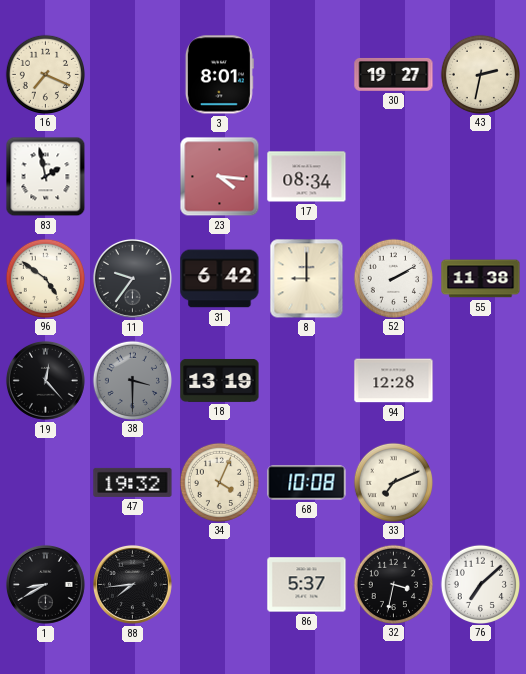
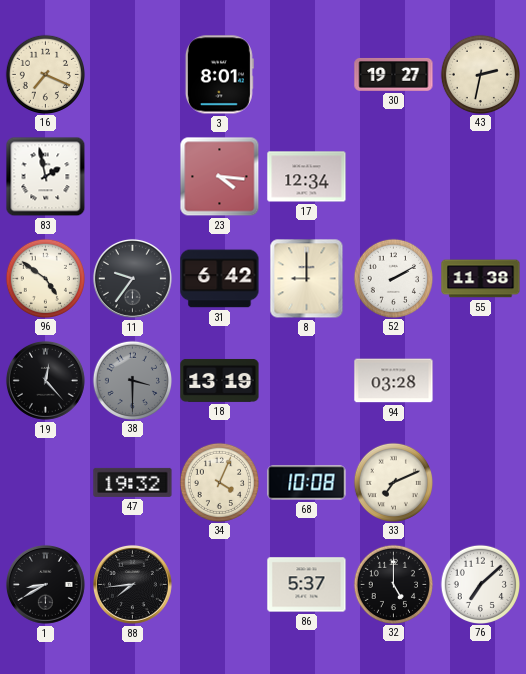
17: 08:34 -> 12:34 (307, 177)
94: 12:28 -> 03:28 (394, 381)
32: 3:32 -> 5:00 (393, 584)
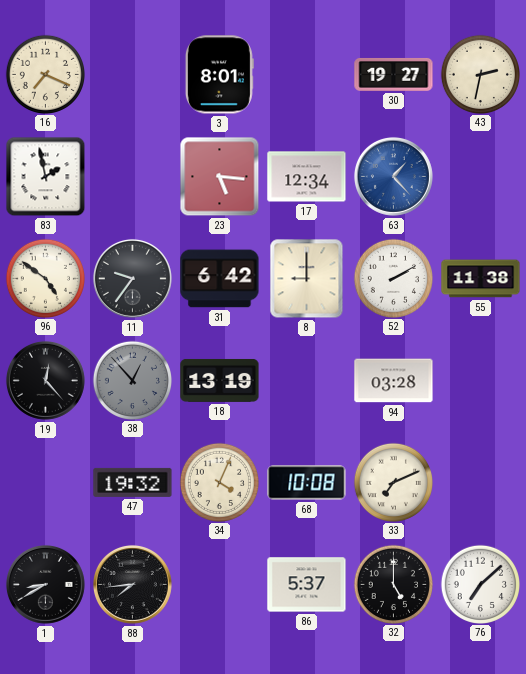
23: 4:16 -> 5:16 (220, 177)
63: none -> 1:23 (393, 176)
38: 3:30 -> 12:53 (132, 380)
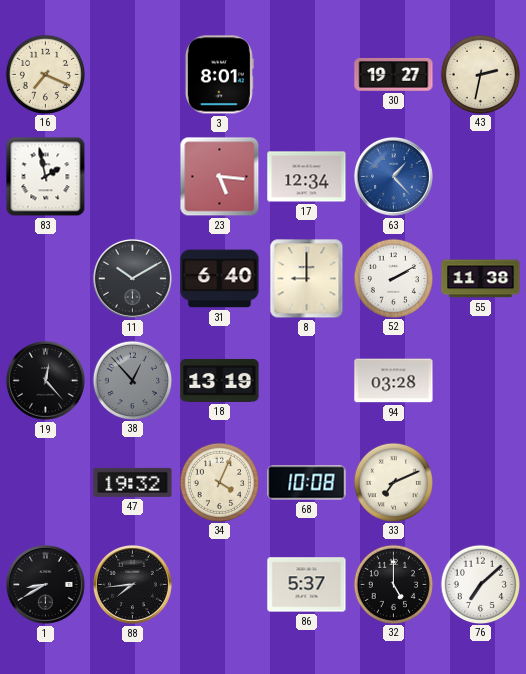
96: 4:51 -> none (45, 278)
11: 9:36 -> 10:10 (132, 278)
31: 6:42 -> 6:40 (220, 279)
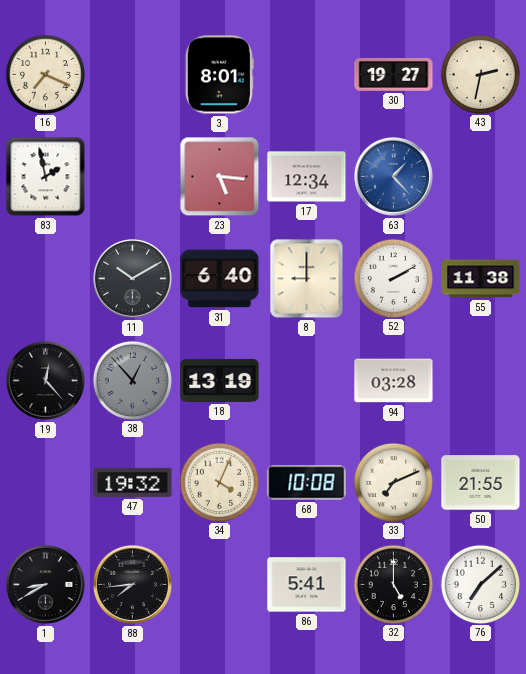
50: none -> 21:55 (481, 483)
86: 5:37 -> 5:41 (307, 585)
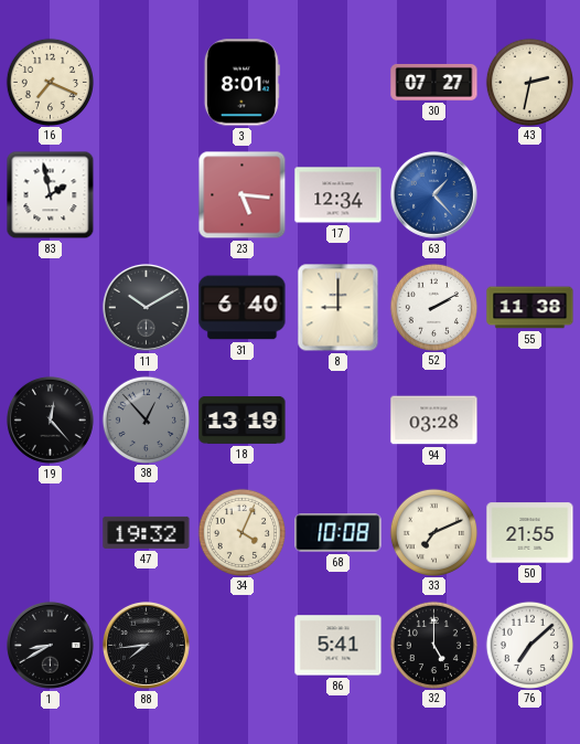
30: 19:27 -> 07:27 (434, 82)
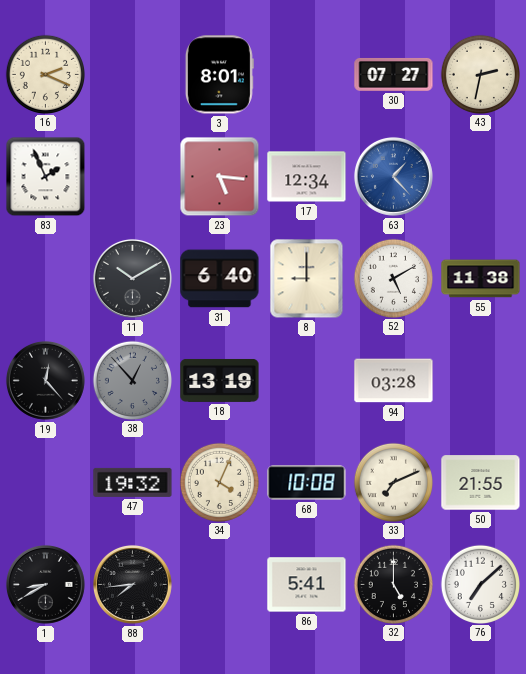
16: 7:19 -> 2:19 (45, 74)
83: 1:58 -> 1:56 (46, 177)
52: 2:10 -> 5:10 (393, 278)
